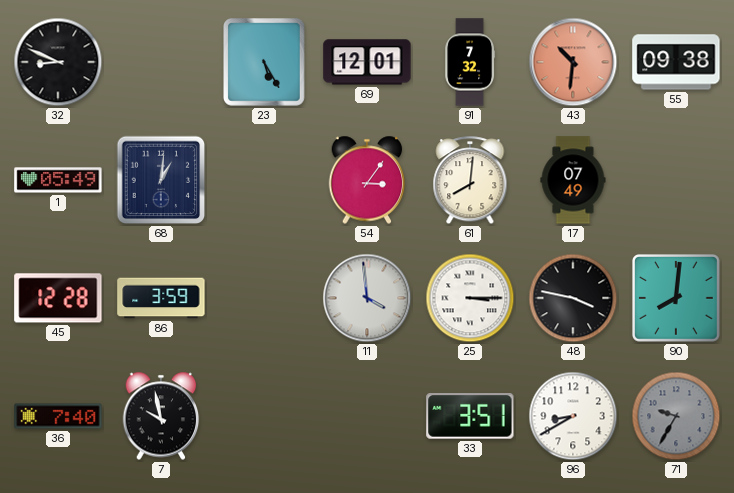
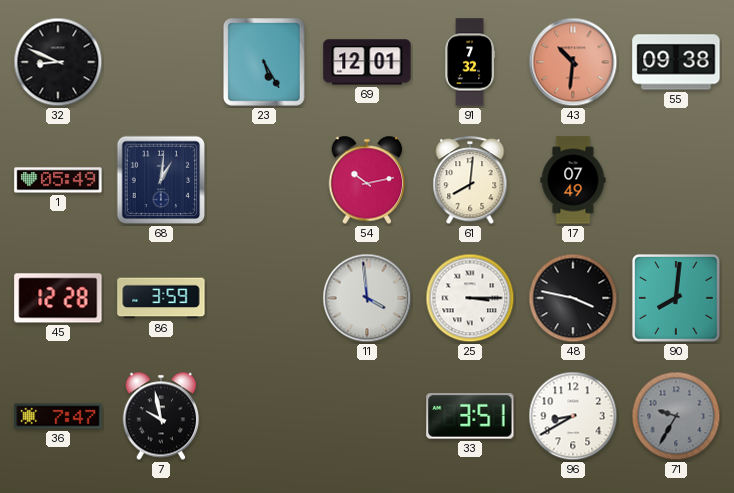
54: 3:06 -> 10:13 (367, 180)
36: 7:40 -> 7:47 (58, 416)
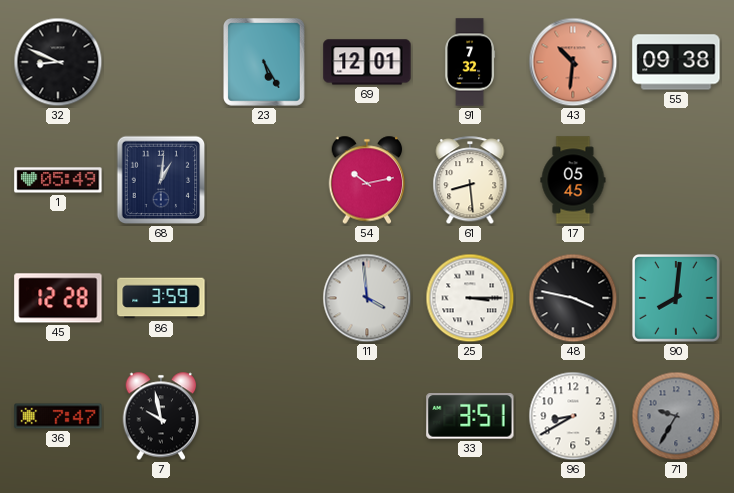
61: 8:01 -> 8:29 (470, 181)
17: 07:49 -> 05:45 (573, 180)
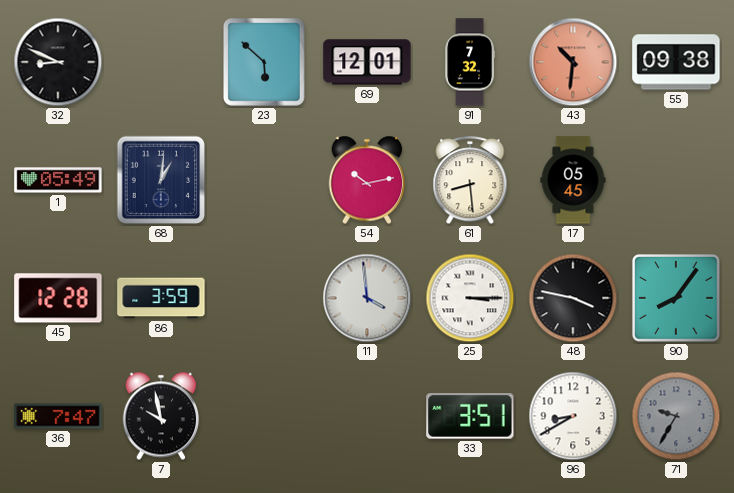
23: 5:25 -> 5:52 (265, 63)
90: 8:01 -> 8:06 (677, 299)
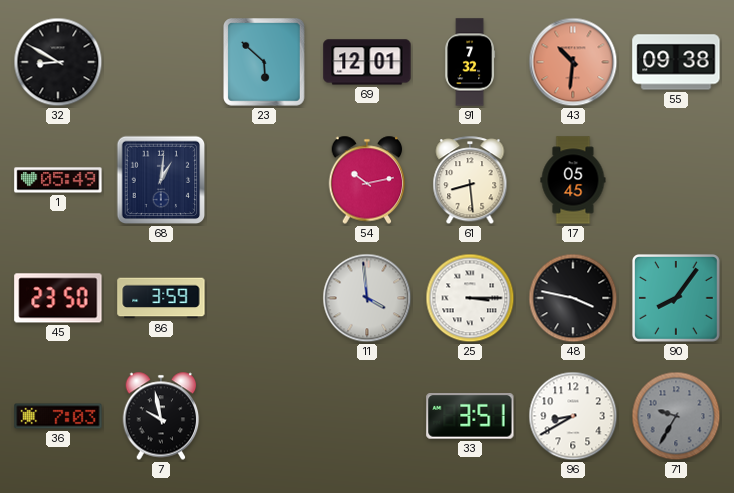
32: 8:49 -> 8:50 (58, 62)
45: 12:28 -> 23:50 (58, 298)
36: 7:47 -> 7:03 (58, 416)
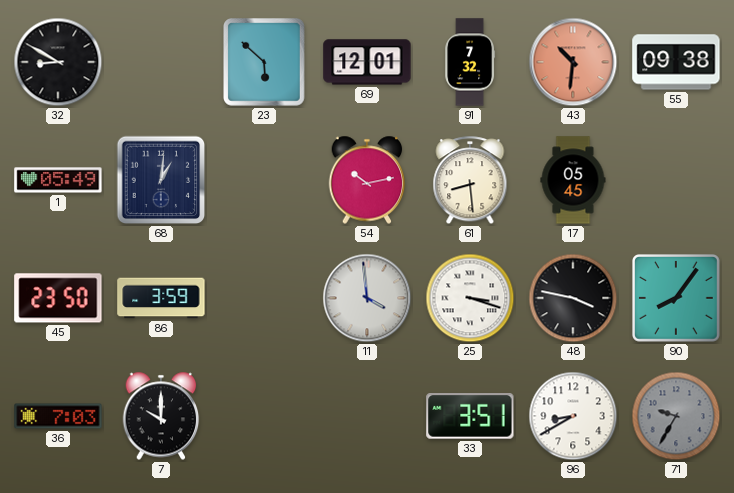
25: 3:15 -> 3:18 (470, 298)
7: 9:58 -> 10:00 (161, 416)
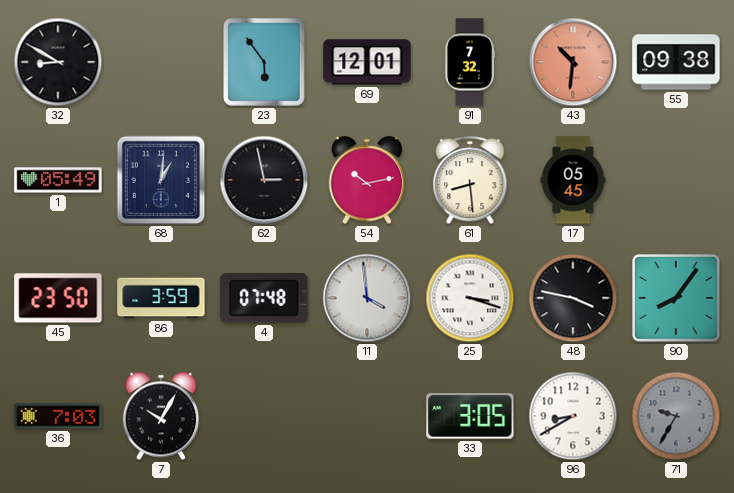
23: 5:52 -> 5:54 (265, 63)
62: none -> 2:58 (264, 180)
4: none -> 07:48 (264, 298)
7: 10:00 -> 10:05 (161, 416)
33: 3:51 -> 3:05 (470, 417)
